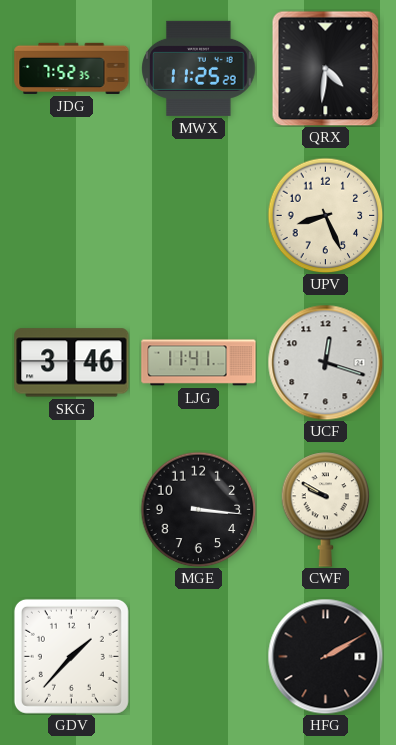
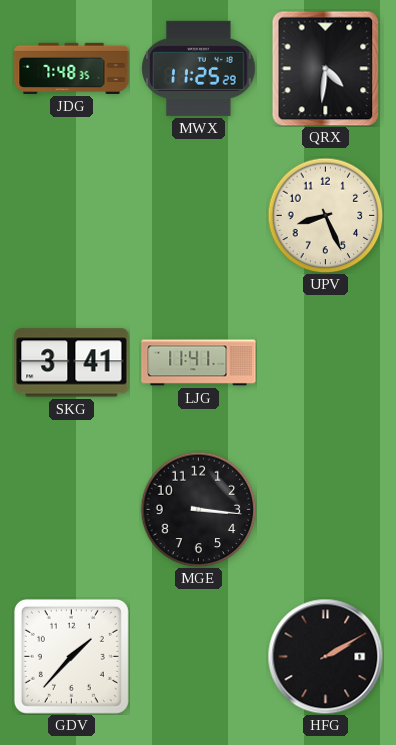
JDG: 7:52 -> 7:48 (72, 68)
SKG: 3:46 -> 3:41 (72, 363)
UCF: 12:18 -> none (325, 362)
CWF: 9:50 -> none (326, 510)
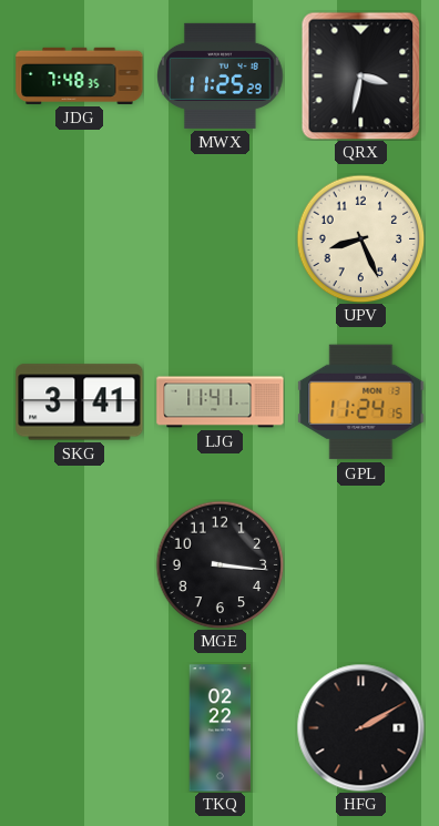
QRX: 4:31 -> 3:32 (361, 75)
GPL: none -> 11:24 (361, 402)
GDV: 1:37 -> none (71, 656)
TKQ: none -> 02:22 (221, 728)
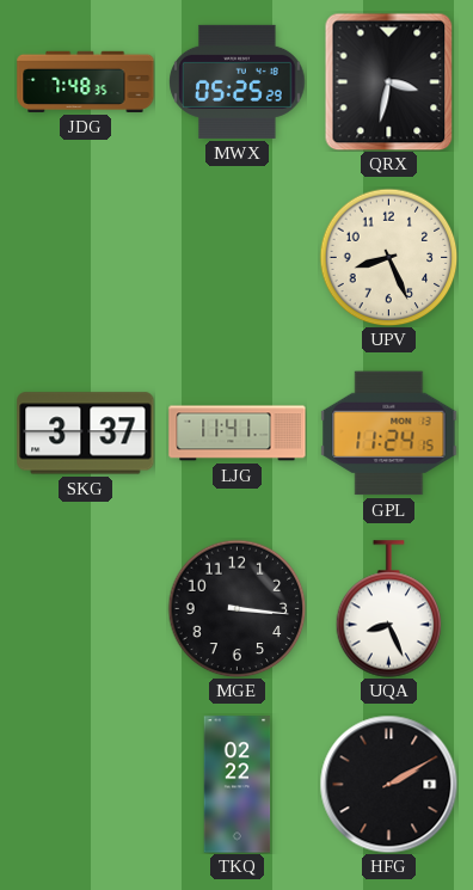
MWX: 11:25 -> 05:25 (238, 81)
SKG: 3:41 -> 3:37 (86, 434)
UQA: none -> 8:26 (389, 609)
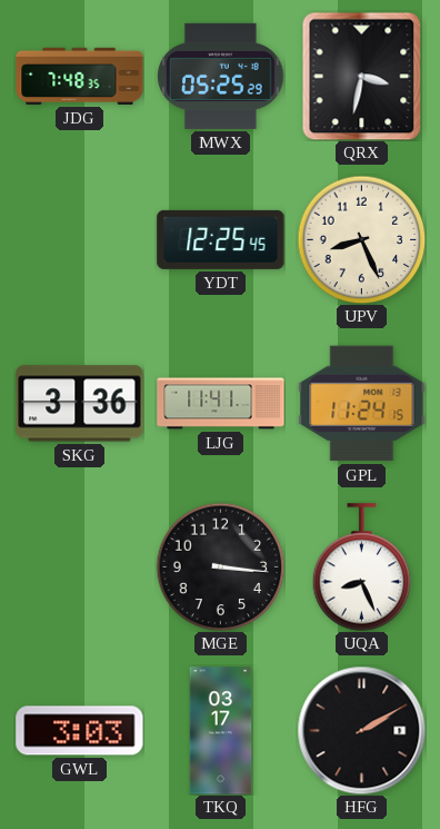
YDT: none -> 12:25 (221, 239)
SKG: 3:37 -> 3:36 (80, 404)
GWL: none -> 3:03 (80, 731)
TKQ: 02:22 -> 03:17 (221, 731)
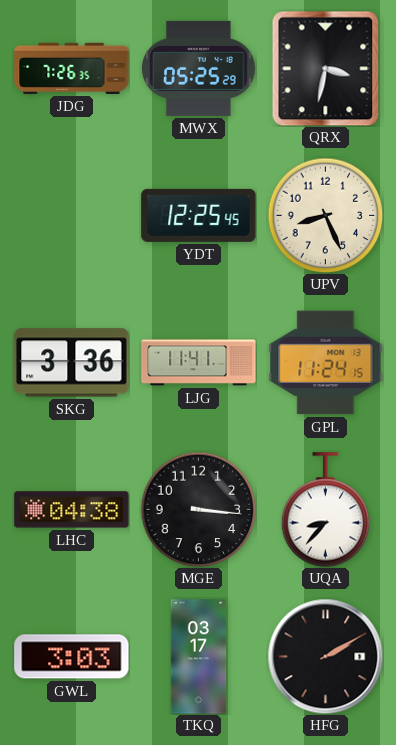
JDG: 7:48 -> 7:26 (72, 68)
LHC: none -> 04:38 (72, 510)
UQA: 8:26 -> 8:37 (326, 510)
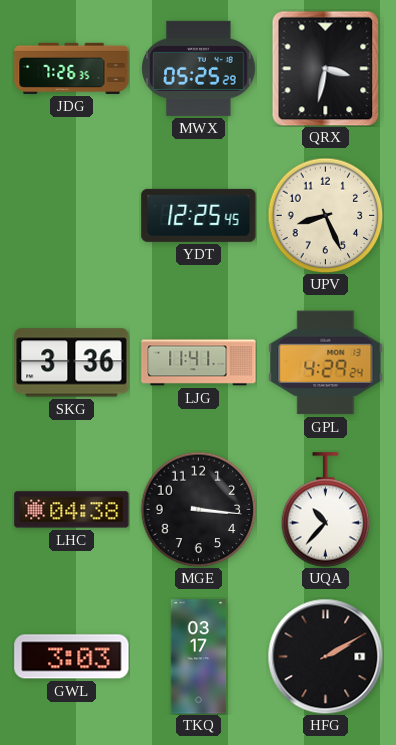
GPL: 11:24 -> 4:29 (326, 363)
UQA: 8:37 -> 10:37 (326, 510)
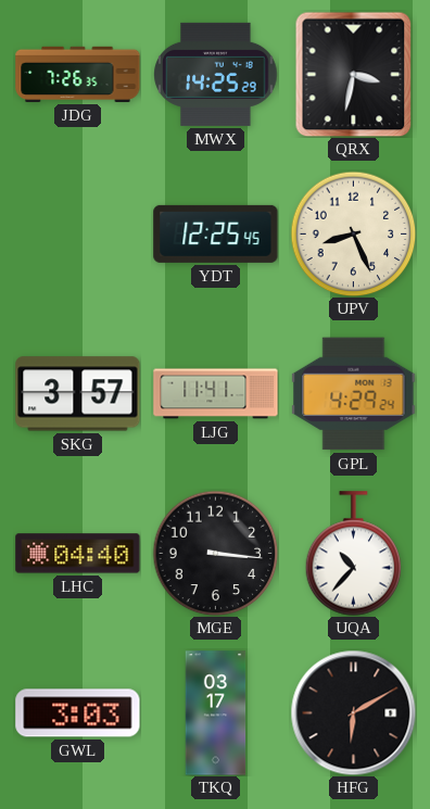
MWX: 05:25 -> 14:25 (216, 74)
SKG: 3:36 -> 3:57 (78, 394)
LHC: 04:38 -> 04:40 (78, 554)
HFG: 2:10 -> 6:10 (353, 712)
